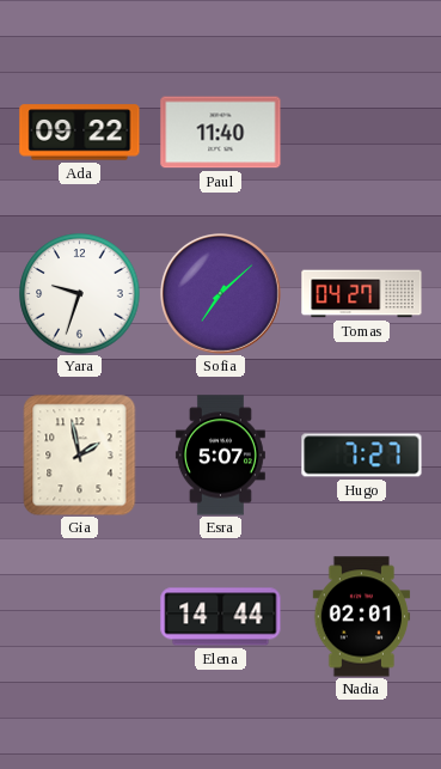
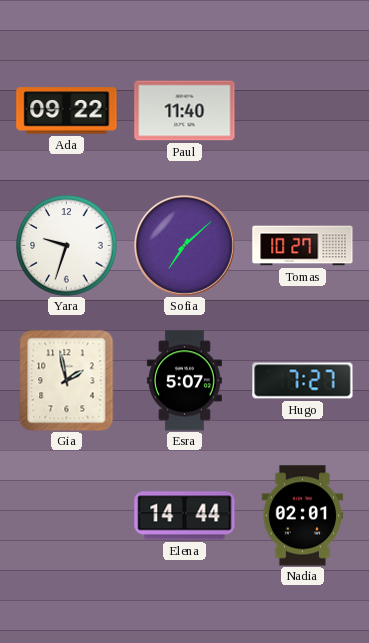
Tomas: 04:27 -> 10:27 (303, 246)
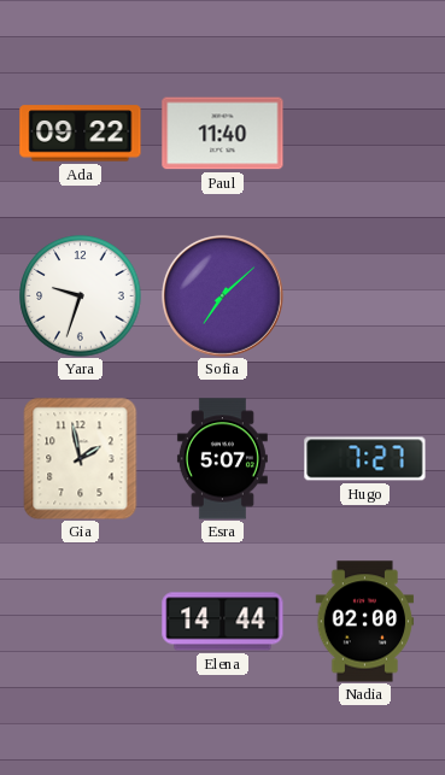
Tomas: 10:27 -> none (303, 246)
Nadia: 02:01 -> 02:00 (365, 622)
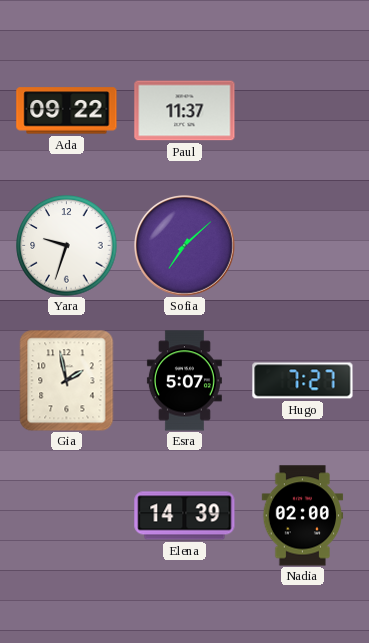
Paul: 11:40 -> 11:37 (185, 111)
Elena: 14:44 -> 14:39 (185, 516)
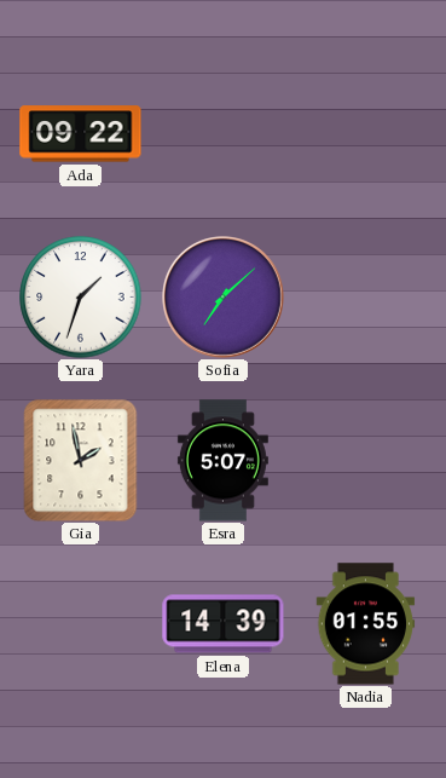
Paul: 11:37 -> none (185, 111)
Yara: 9:33 -> 1:33 (81, 298)
Hugo: 7:27 -> none (303, 381)
Nadia: 02:00 -> 01:55 (366, 624)
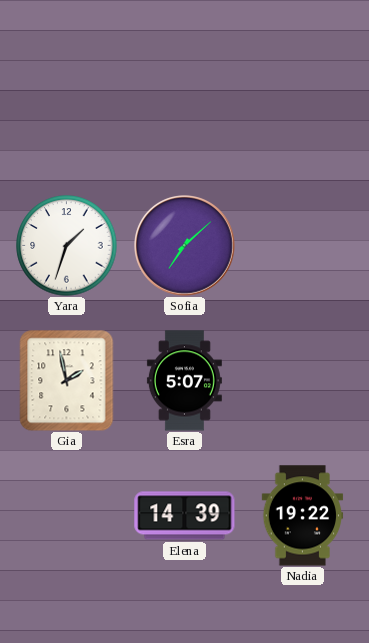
Ada: 09:22 -> none (81, 134)
Nadia: 01:55 -> 19:22 (303, 516)
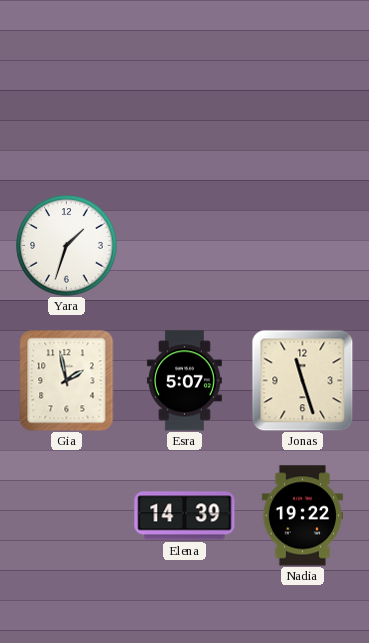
Sofia: 7:08 -> none (185, 246)
Jonas: none -> 11:27 (302, 380)
